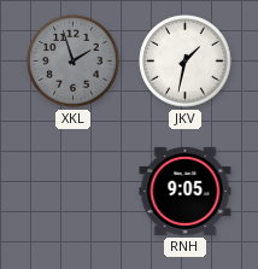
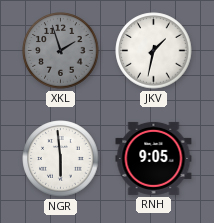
NGR: none -> 5:59 (61, 159)
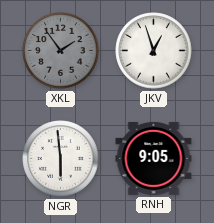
XKL: 1:57 -> 1:54 (61, 51)
JKV: 1:32 -> 12:57 (154, 51)
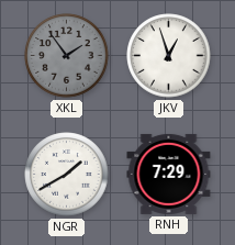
NGR: 5:59 -> 1:40 (67, 175)
RNH: 9:05 -> 7:29 (169, 174)
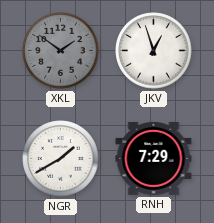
XKL: 1:54 -> 1:51 (61, 51)
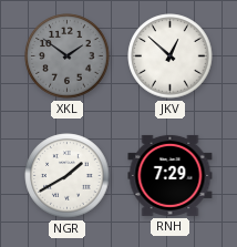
JKV: 12:57 -> 12:52 (171, 56)
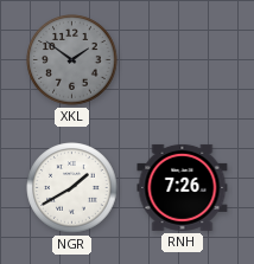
JKV: 12:52 -> none (171, 56)
RNH: 7:29 -> 7:26 (183, 187)
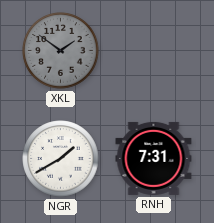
RNH: 7:26 -> 7:31 (154, 158)
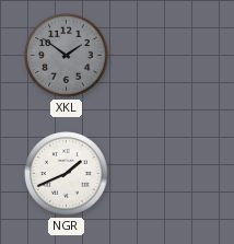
NGR: 1:40 -> 1:41 (67, 174)
RNH: 7:31 -> none (154, 158)
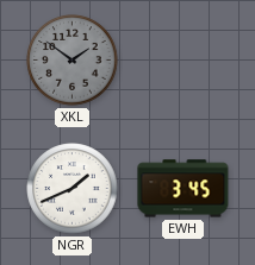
EWH: none -> 3:45 (184, 189)
